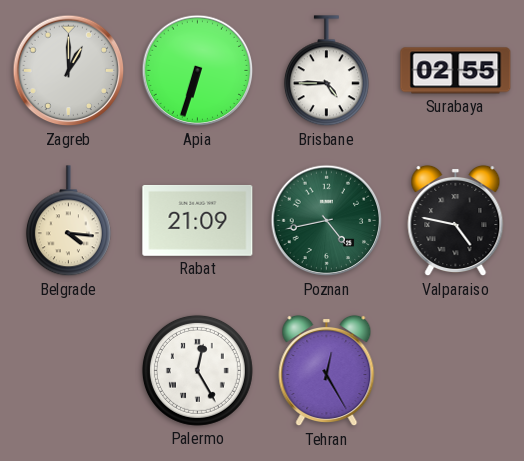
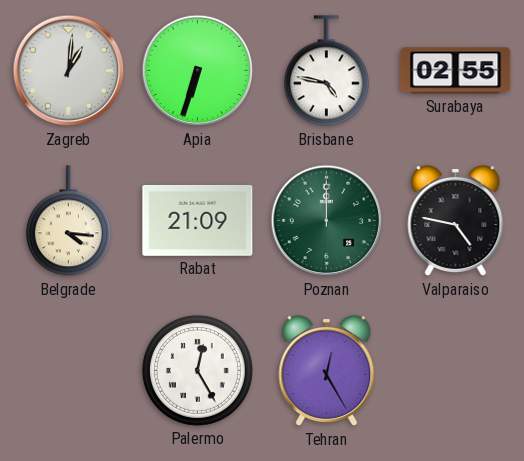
Zagreb: 1:00 -> 1:01 (69, 71)
Brisbane: 4:45 -> 4:47 (326, 71)
Poznan: 4:43 -> 12:00 (327, 221)
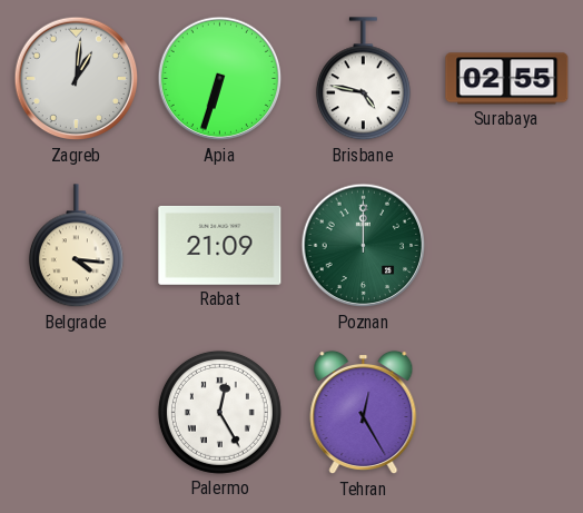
Valparaiso: 4:47 -> none (456, 221)
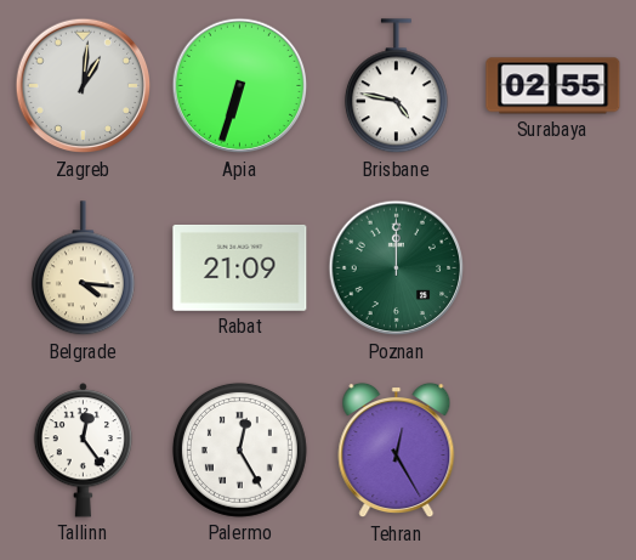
Tallinn: none -> 12:24 (84, 451)
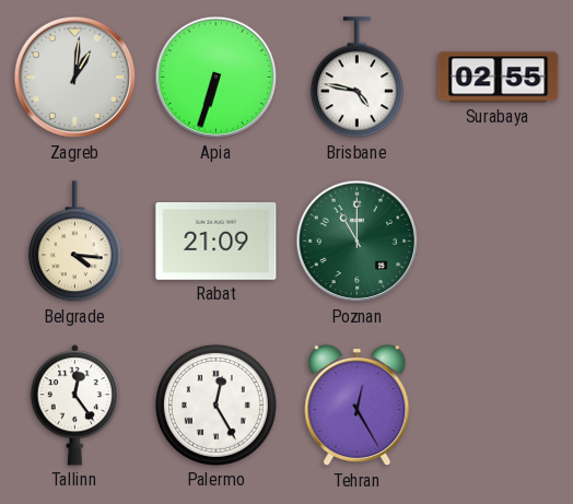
Poznan: 12:00 -> 11:00 (358, 242)
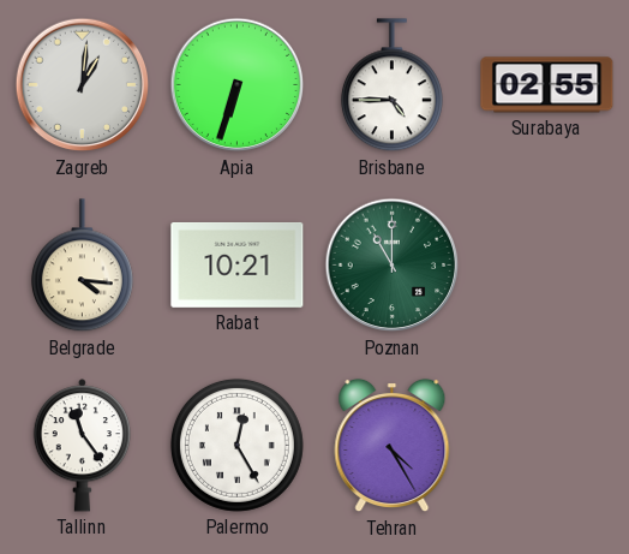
Brisbane: 4:47 -> 4:45 (391, 85)
Rabat: 21:09 -> 10:21 (238, 264)
Tallinn: 12:24 -> 11:24 (83, 446)
Tehran: 12:25 -> 4:25 (393, 446)
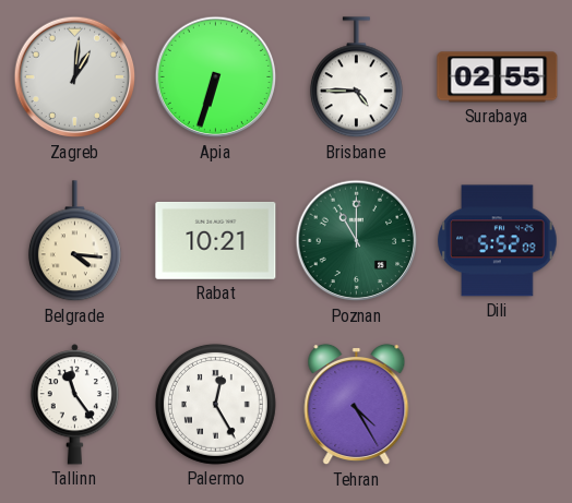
Dili: none -> 5:52 (498, 241)
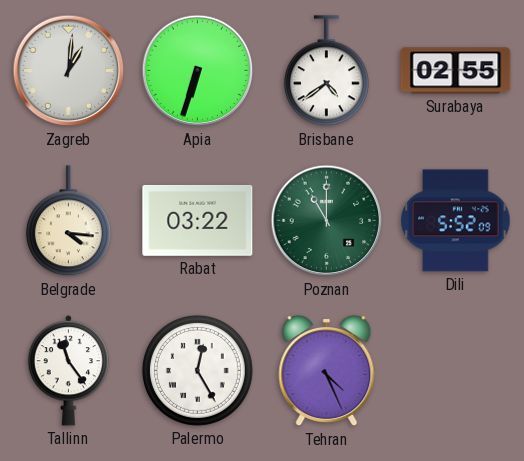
Brisbane: 4:45 -> 4:39 (326, 71)
Rabat: 10:21 -> 03:22 (198, 220)
Tehran: 4:25 -> 4:26 (327, 371)
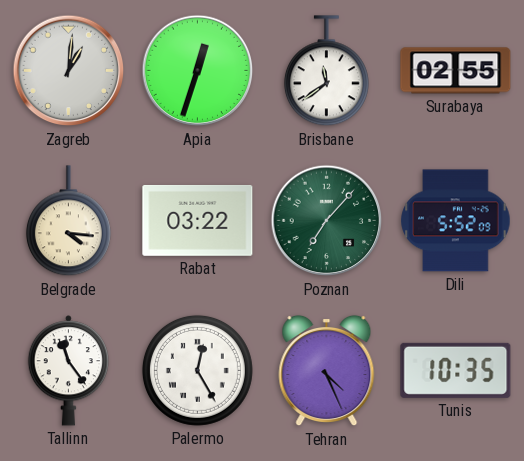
Apia: 6:33 -> 12:33 (198, 71)
Brisbane: 4:39 -> 11:39 (326, 71)
Poznan: 11:00 -> 7:07 (327, 221)
Tunis: none -> 10:35 (456, 370)
